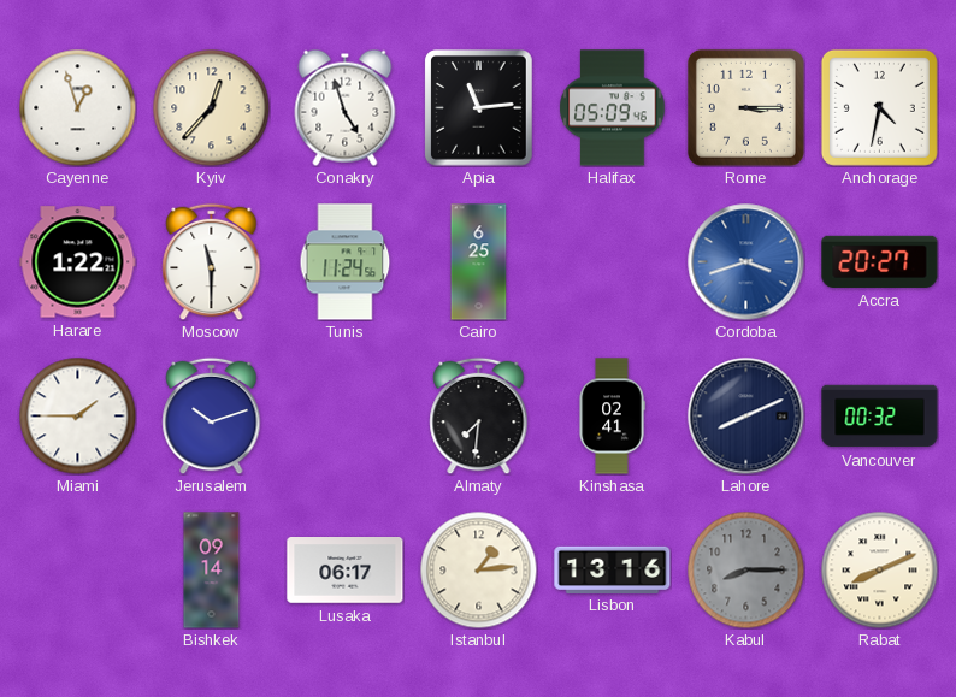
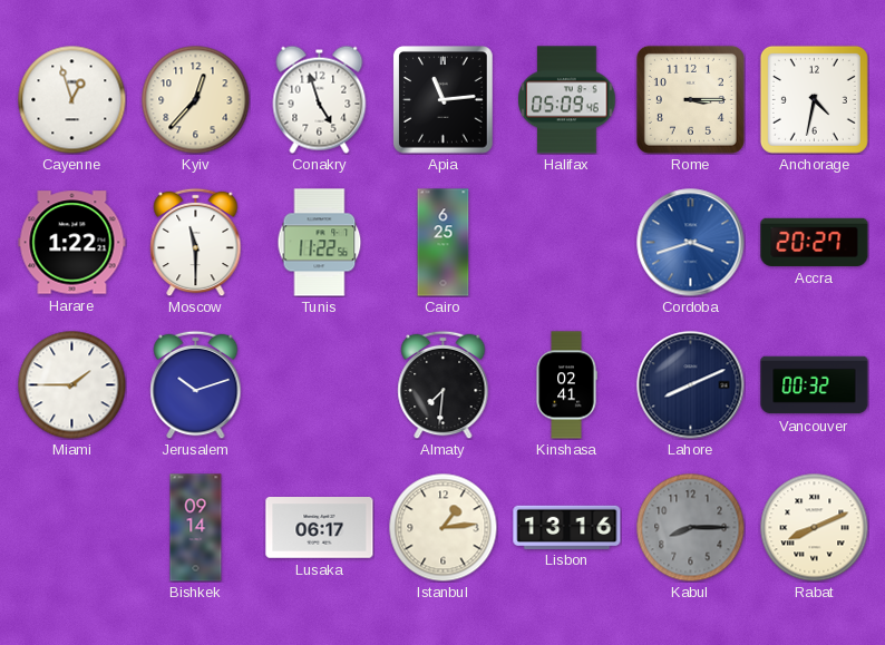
Tunis: 11:24 -> 11:22 (320, 243)
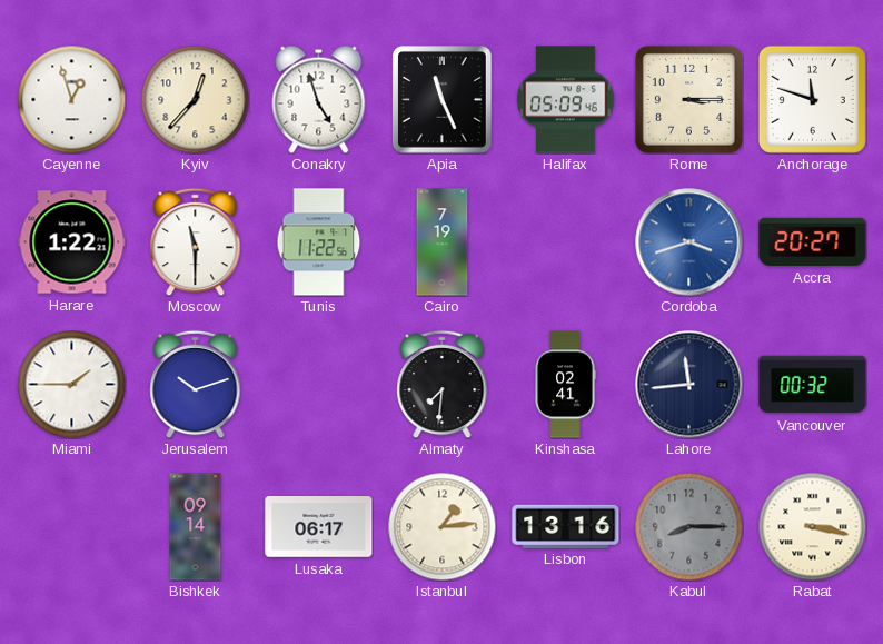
Apia: 11:14 -> 11:26 (443, 100)
Anchorage: 4:32 -> 11:48 (812, 99)
Cairo: 6:25 -> 7:19 (443, 242)
Lahore: 8:11 -> 11:44 (689, 385)
Rabat: 8:11 -> 3:17 (812, 526)
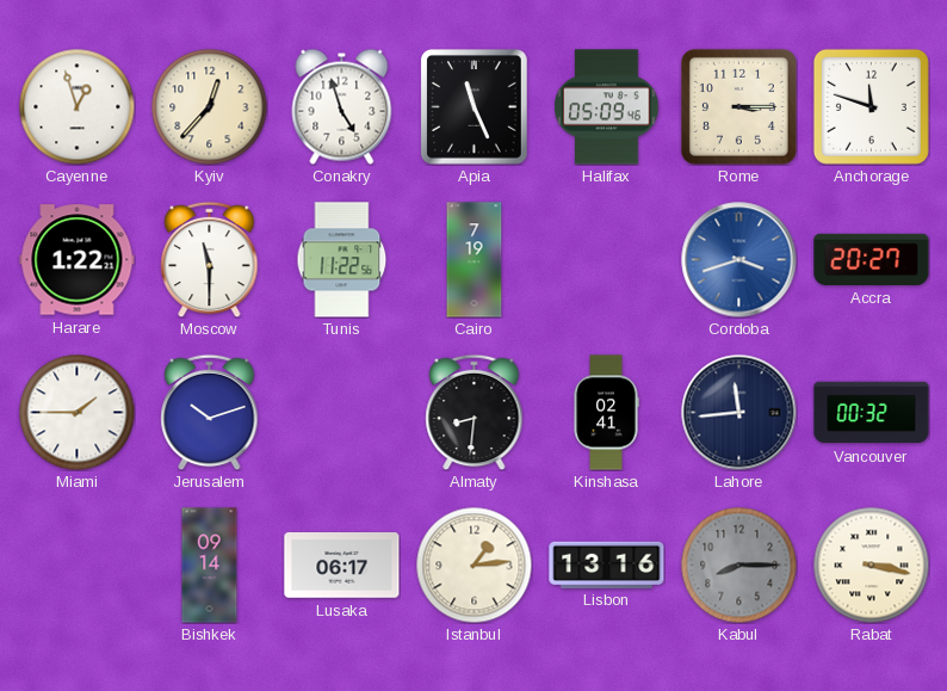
Almaty: 7:31 -> 8:31 (475, 412)
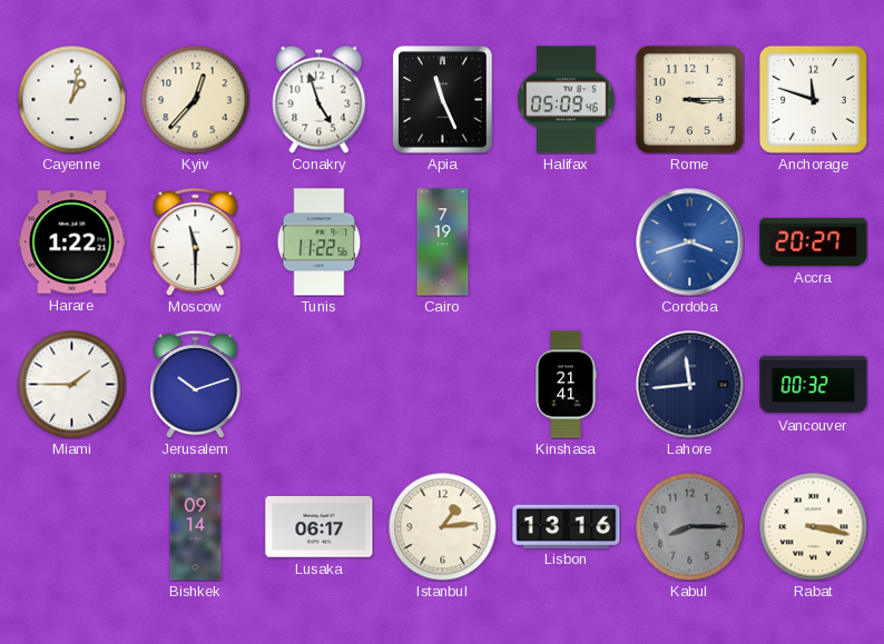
Cayenne: 12:57 -> 1:02 (71, 99)
Almaty: 8:31 -> none (475, 412)
Kinshasa: 02:41 -> 21:41 (566, 385)
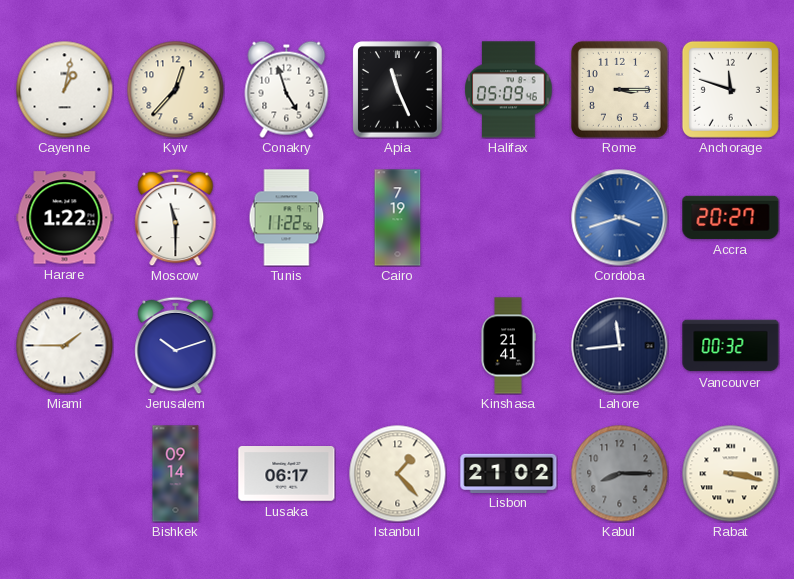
Istanbul: 1:14 -> 1:23 (397, 473)
Lisbon: 13:16 -> 21:02 (509, 473)
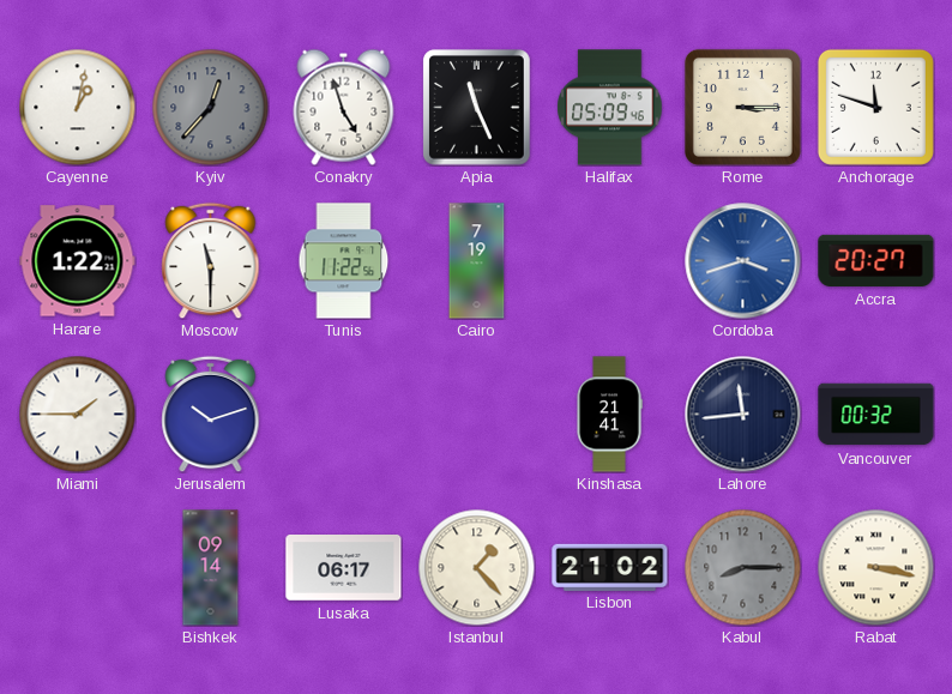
Kyiv dial: cream -> grey (210, 107)
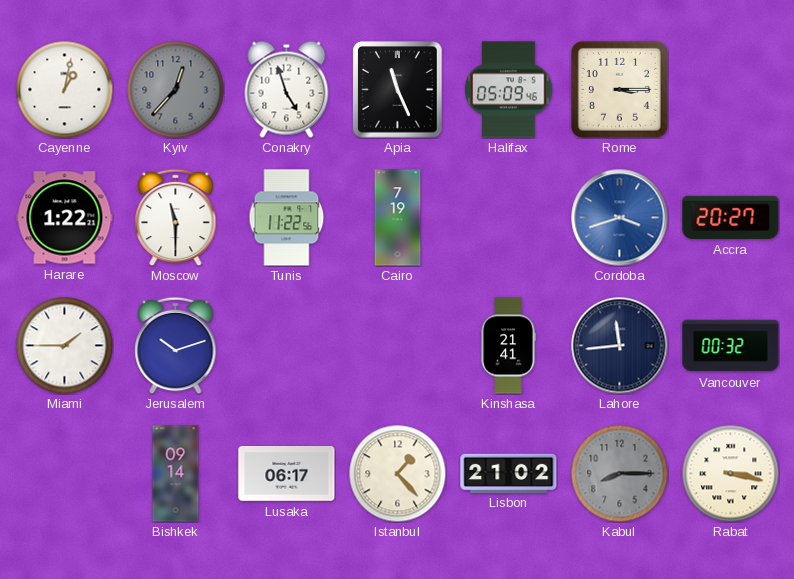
Anchorage: 11:48 -> none (875, 107)
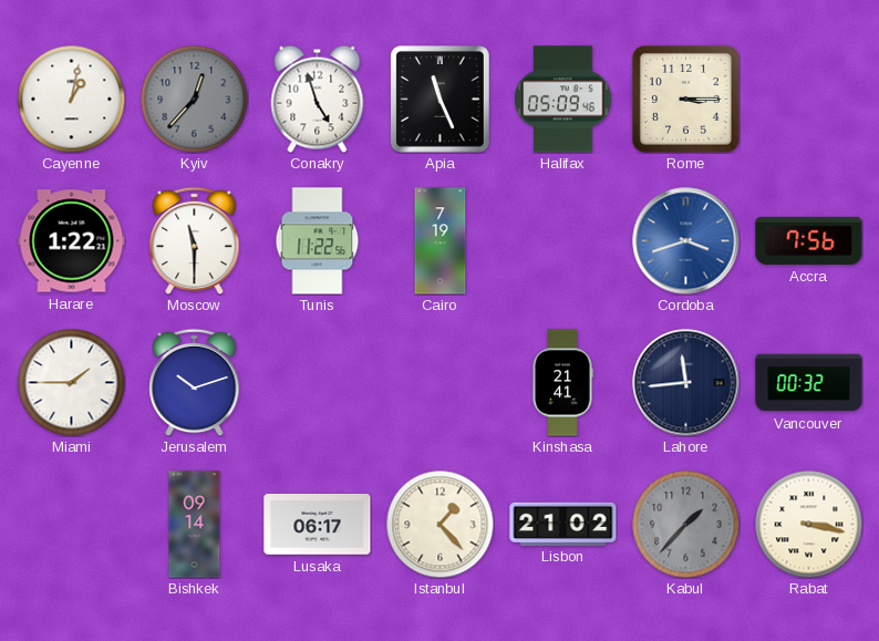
Accra: 20:27 -> 7:56 (809, 240)
Kabul: 8:15 -> 1:37 (685, 524)
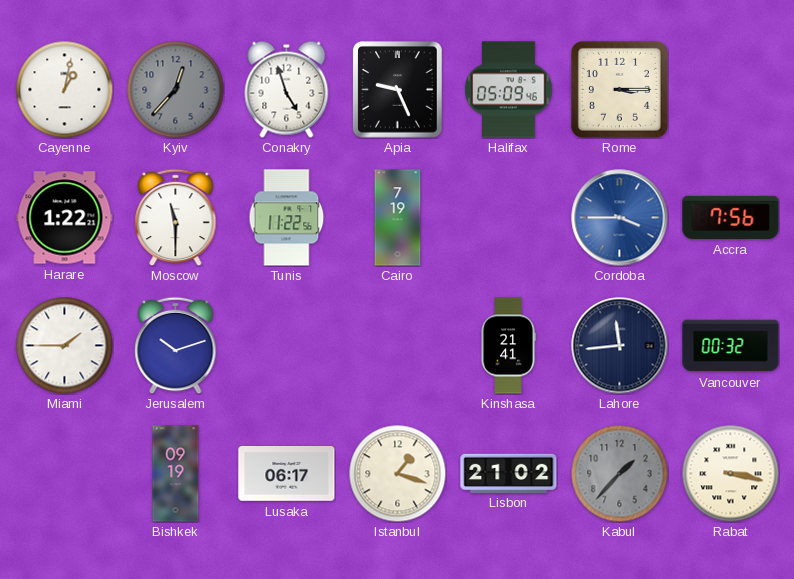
Apia: 11:26 -> 9:26 (398, 90)
Cordoba: 3:42 -> 3:45 (620, 218)
Bishkek: 09:14 -> 09:19 (176, 474)
Istanbul: 1:23 -> 1:18 (397, 473)
